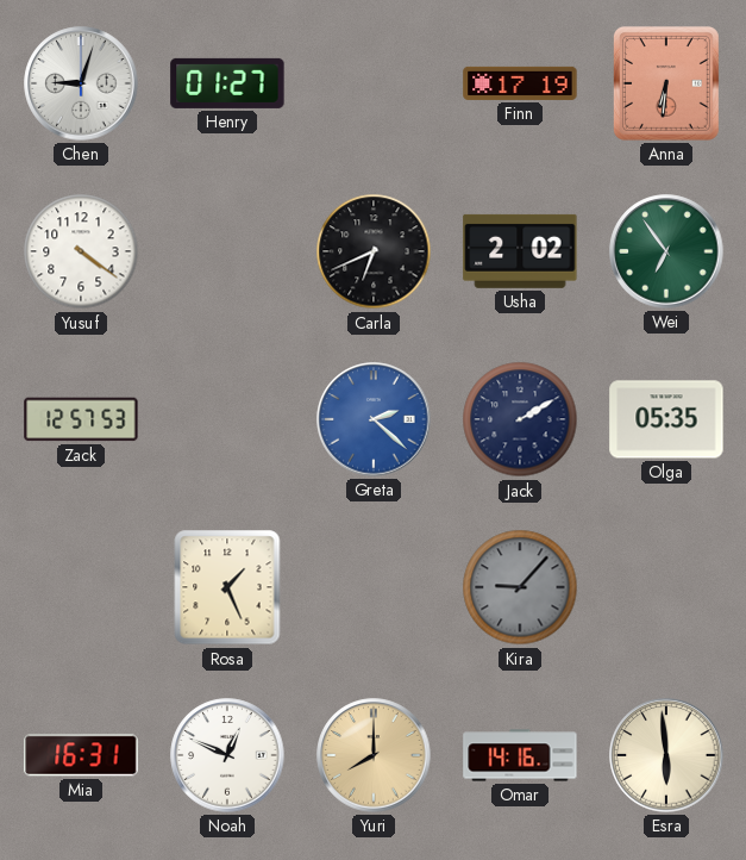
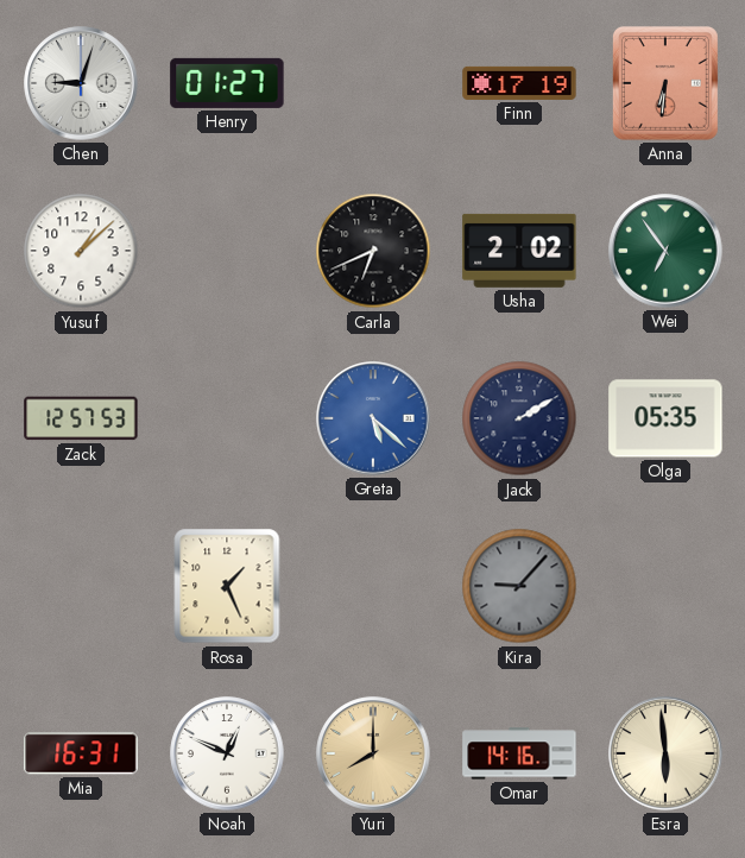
Yusuf: 4:21 -> 1:08 (81, 251)
Greta: 2:22 -> 5:22 (373, 418)
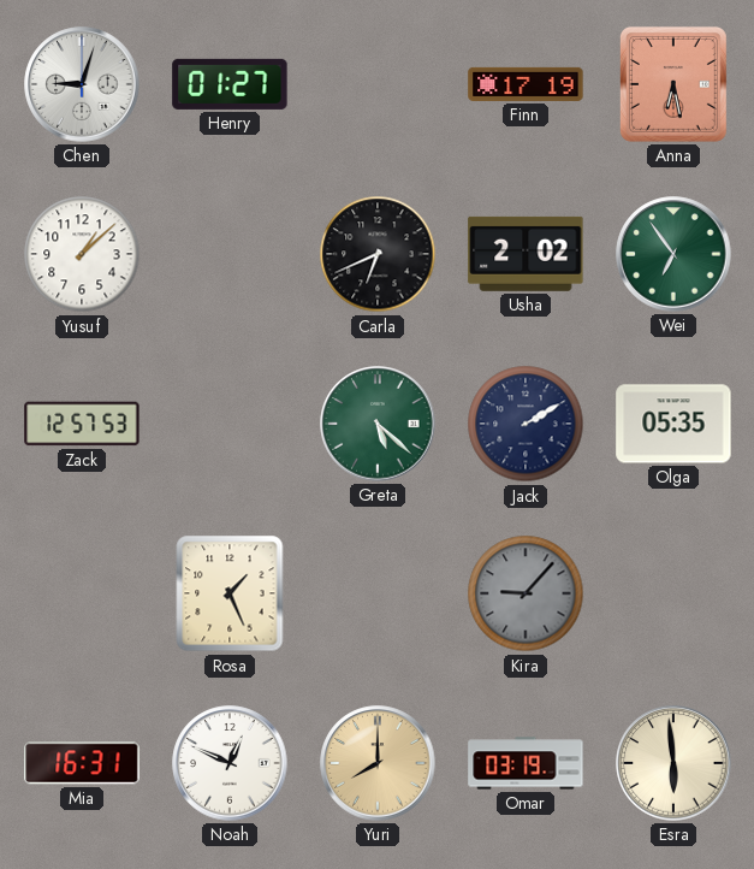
Anna: 6:31 -> 6:28 (673, 84)
Greta dial: blue -> green (378, 424)
Omar: 14:16 -> 03:19 (526, 763)
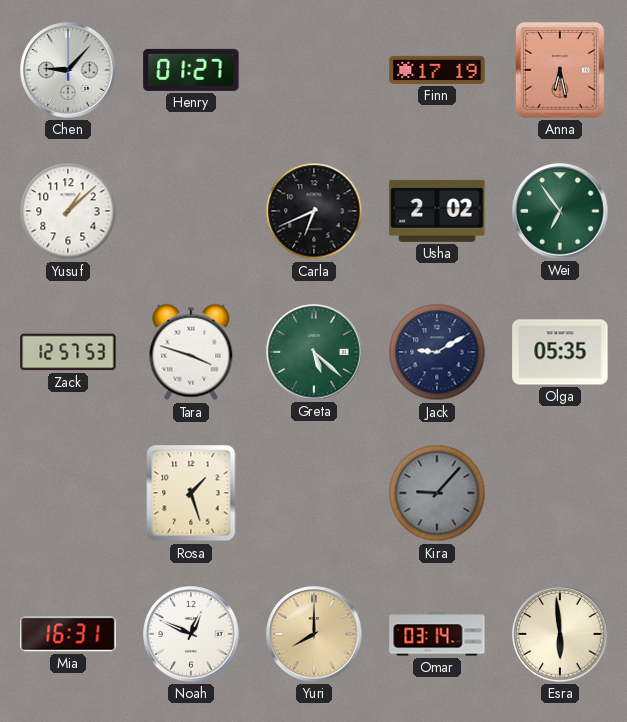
Chen: 9:03 -> 9:07 (68, 70)
Tara: none -> 3:48 (191, 352)
Jack: 2:10 -> 9:10 (437, 352)
Rosa: 1:26 -> 1:27 (191, 493)
Omar: 03:19 -> 03:14 (437, 634)
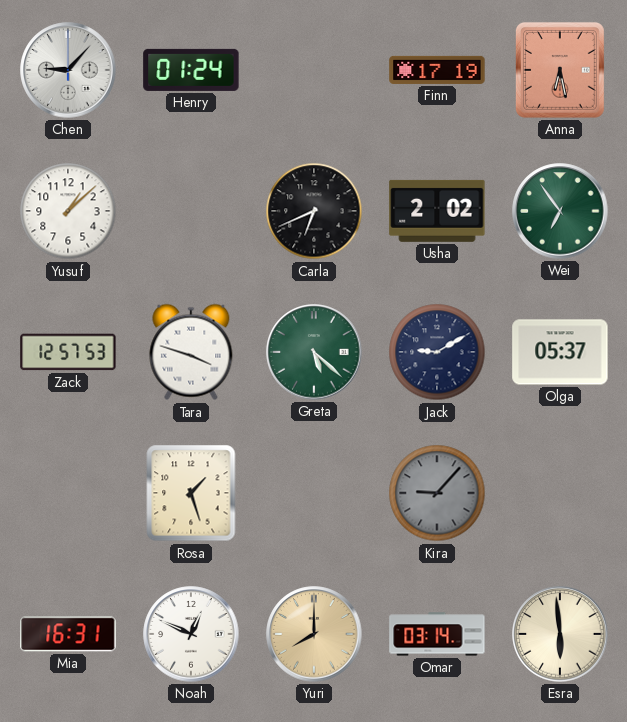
Henry: 01:27 -> 01:24 (191, 70)
Olga: 05:35 -> 05:37 (560, 352)
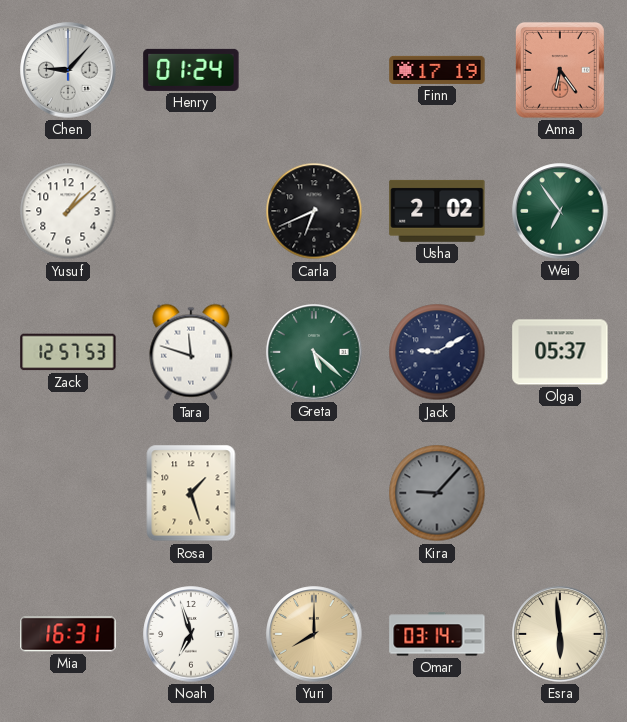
Anna: 6:28 -> 6:24 (560, 70)
Tara: 3:48 -> 11:48 (191, 352)
Noah: 12:49 -> 6:57 (191, 634)
